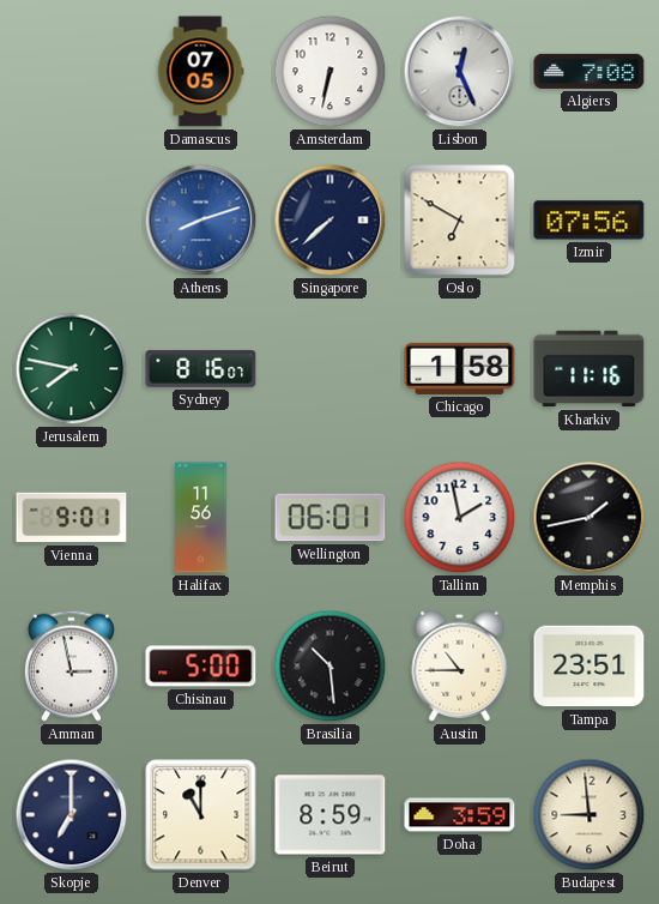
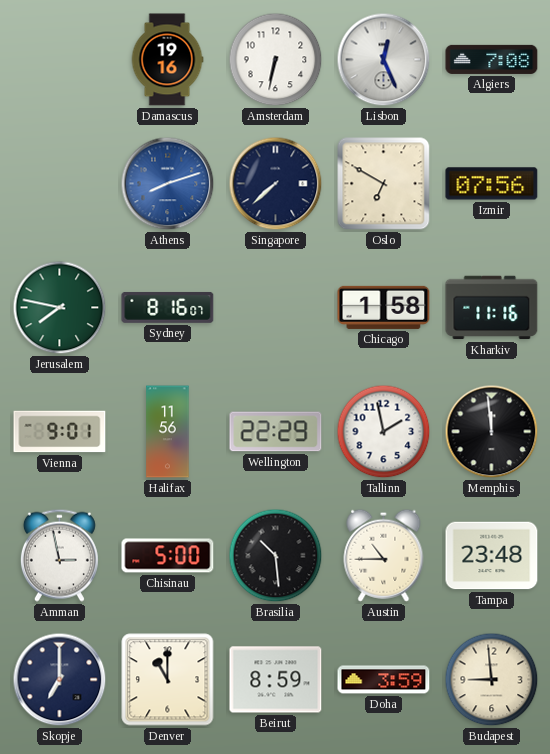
Damascus: 07:05 -> 19:16 (167, 60)
Wellington: 06:01 -> 22:29 (276, 432)
Memphis: 1:43 -> 11:59 (492, 432)
Tampa: 23:51 -> 23:48 (492, 556)
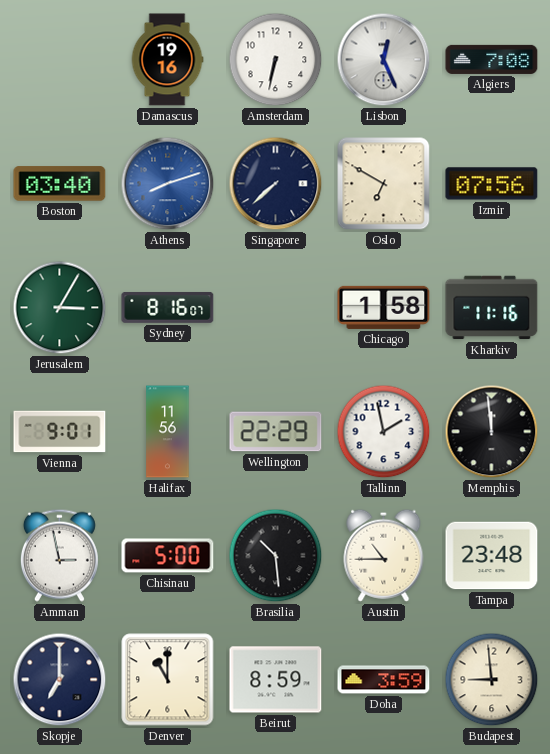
Boston: none -> 03:40 (60, 184)
Jerusalem: 7:47 -> 3:05 (60, 308)
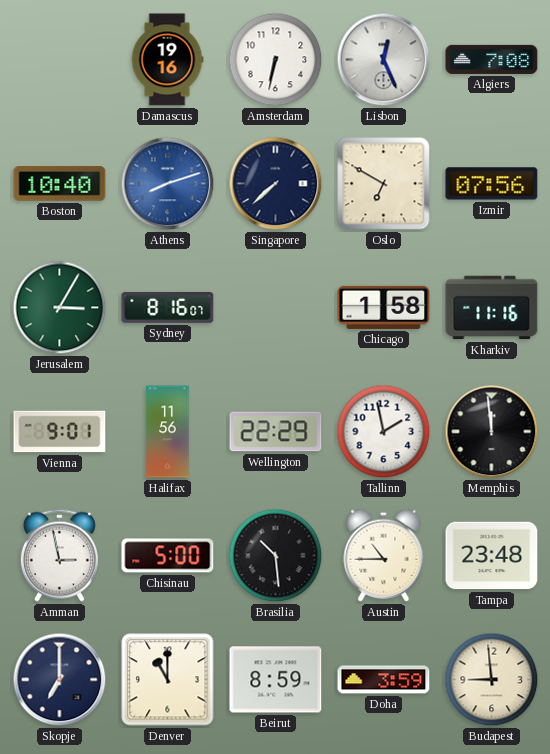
Boston: 03:40 -> 10:40 (60, 184)
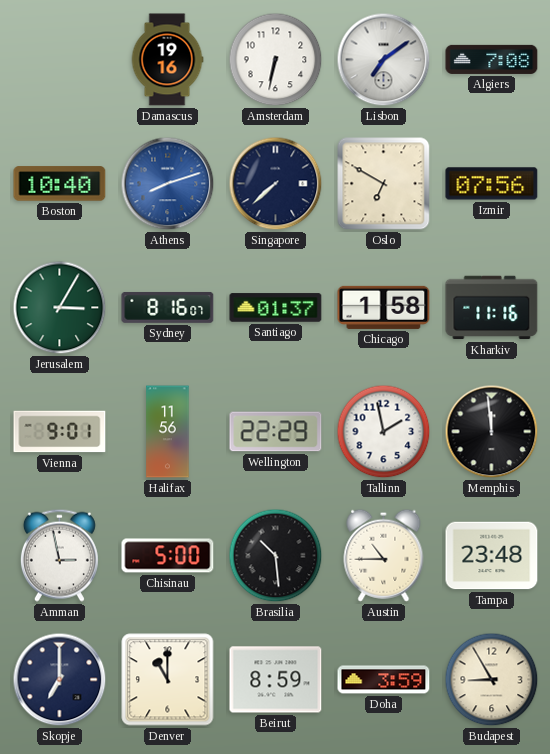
Lisbon: 12:26 -> 7:09 (384, 60)
Santiago: none -> 01:37 (276, 308)
Budapest: 8:59 -> 8:55 (492, 680)
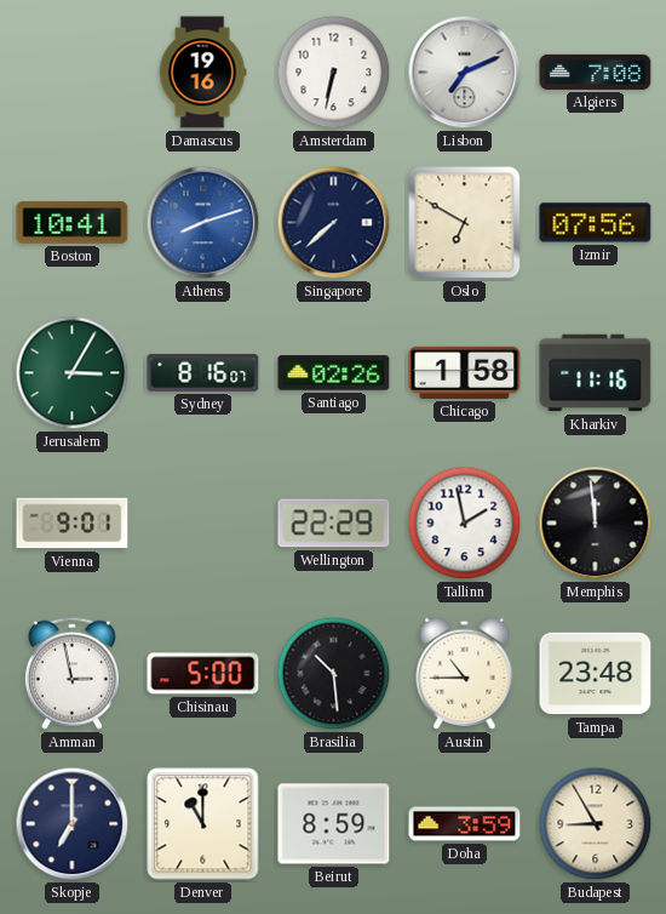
Lisbon: 7:09 -> 7:11 (465, 73)
Boston: 10:40 -> 10:41 (73, 223)
Santiago: 01:37 -> 02:26 (334, 373)
Halifax: 11:56 -> none (168, 432)
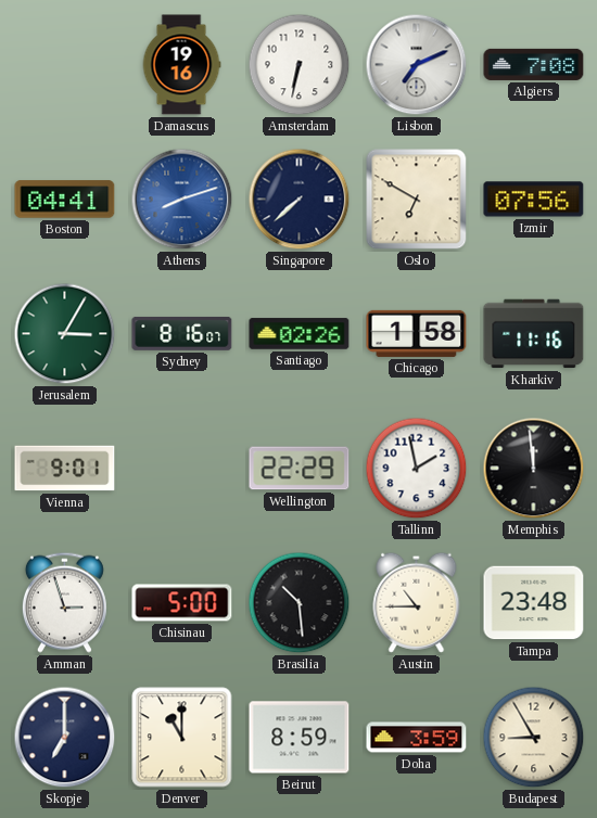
Boston: 10:41 -> 04:41 (65, 200)
Amman: 2:58 -> 2:57 (64, 602)
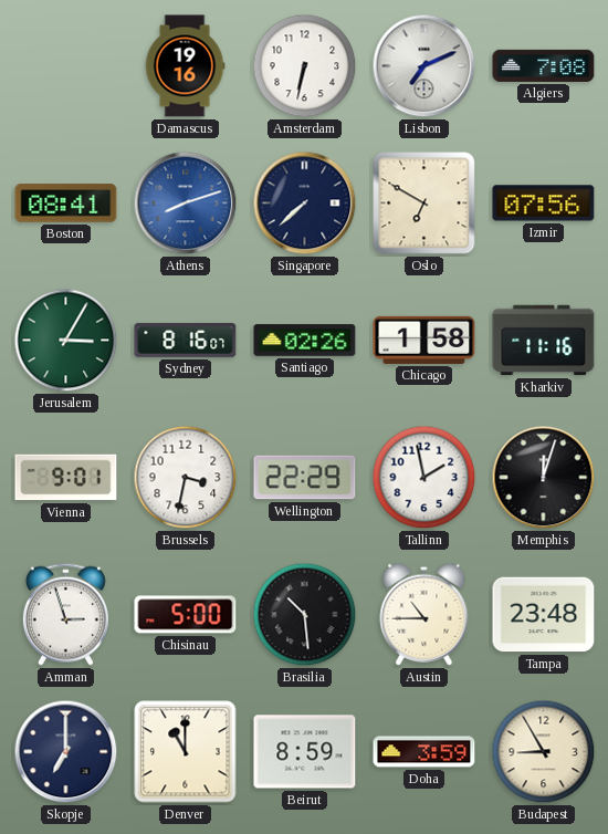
Boston: 04:41 -> 08:41 (66, 204)
Brussels: none -> 3:32 (186, 478)
Memphis: 11:59 -> 12:03 (544, 478)
